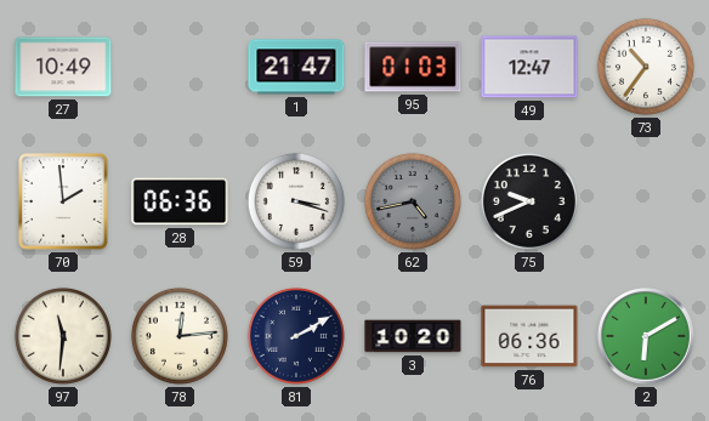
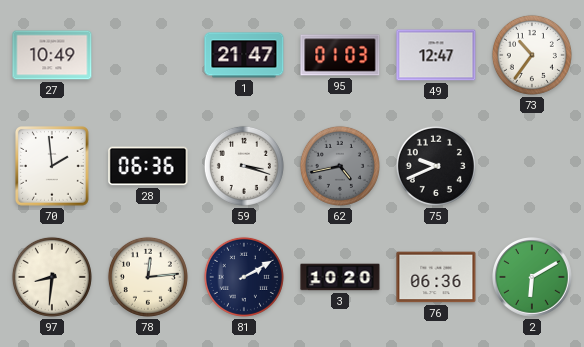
97: 11:31 -> 8:31 (52, 277)
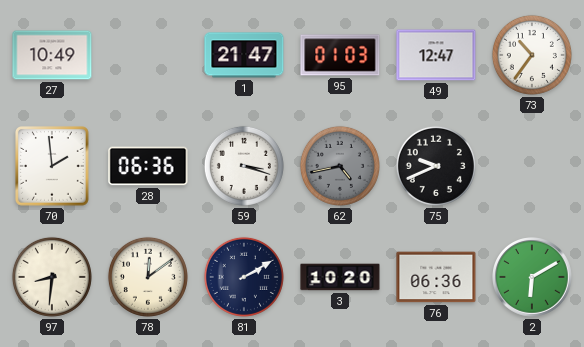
78: 12:14 -> 12:09 (148, 277)
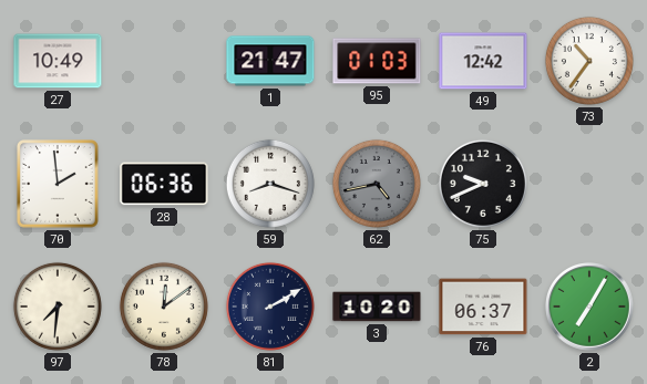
49: 12:47 -> 12:42 (483, 61)
59: 3:18 -> 8:18 (270, 184)
97: 8:31 -> 7:31 (58, 307)
76: 06:36 -> 06:37 (483, 307)
2: 6:10 -> 7:05 (589, 307)
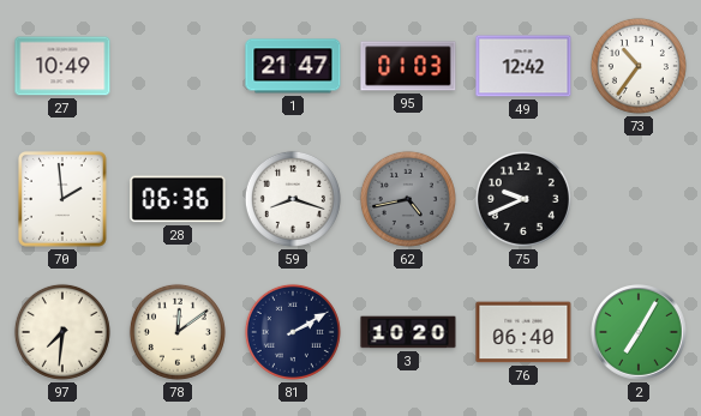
76: 06:37 -> 06:40 (523, 332)
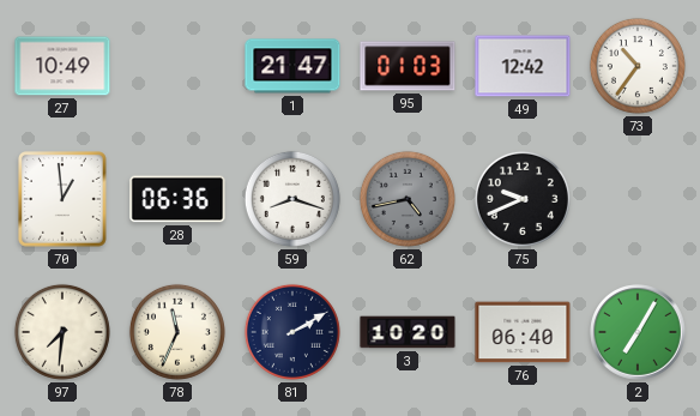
70: 1:59 -> 12:59 (62, 200)
78: 12:09 -> 11:34 (177, 332)
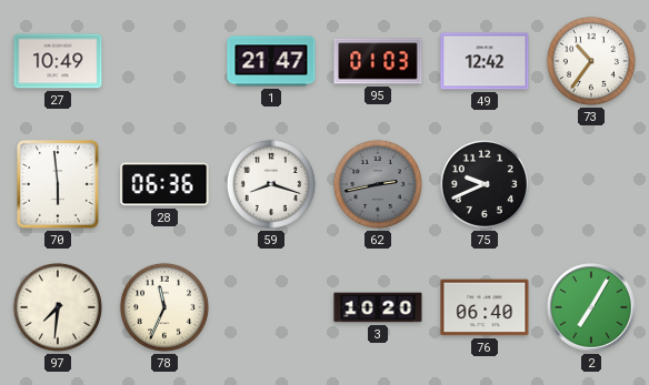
70: 12:59 -> 5:59 (58, 185)
62: 4:43 -> 2:43 (378, 184)
81: 2:10 -> none (292, 332)
